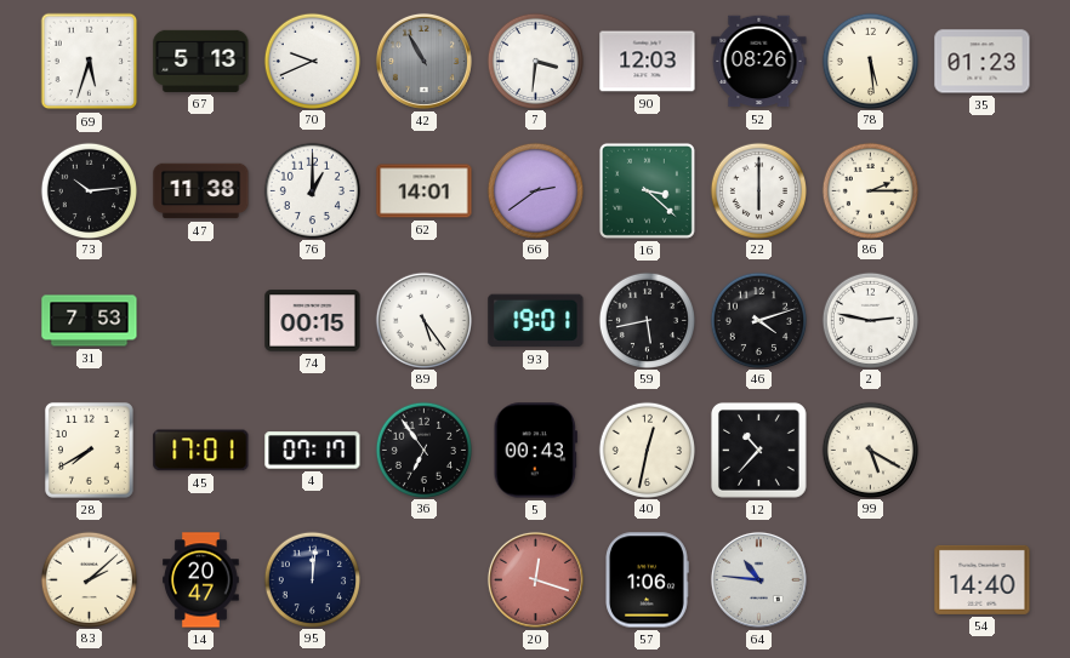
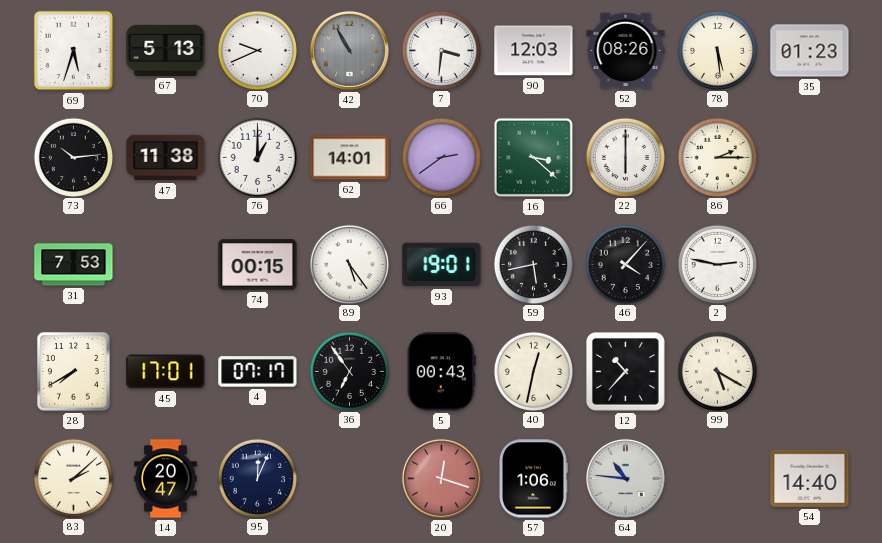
46: 4:12 -> 4:07 (625, 264)
95: 12:01 -> 12:04 (257, 478)
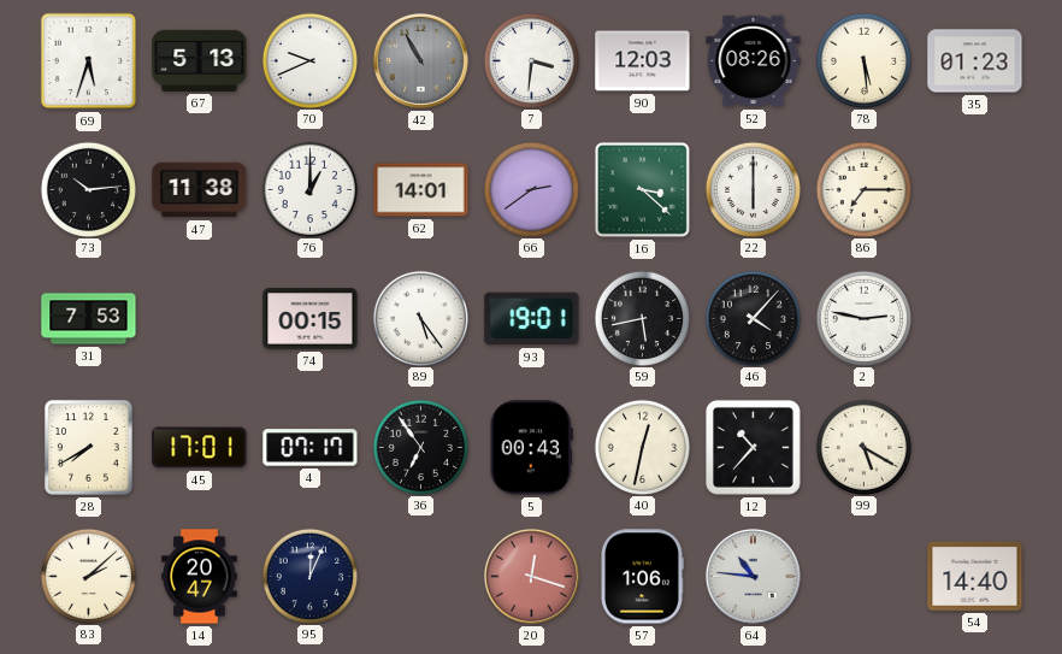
86: 2:15 -> 7:15 (863, 189)
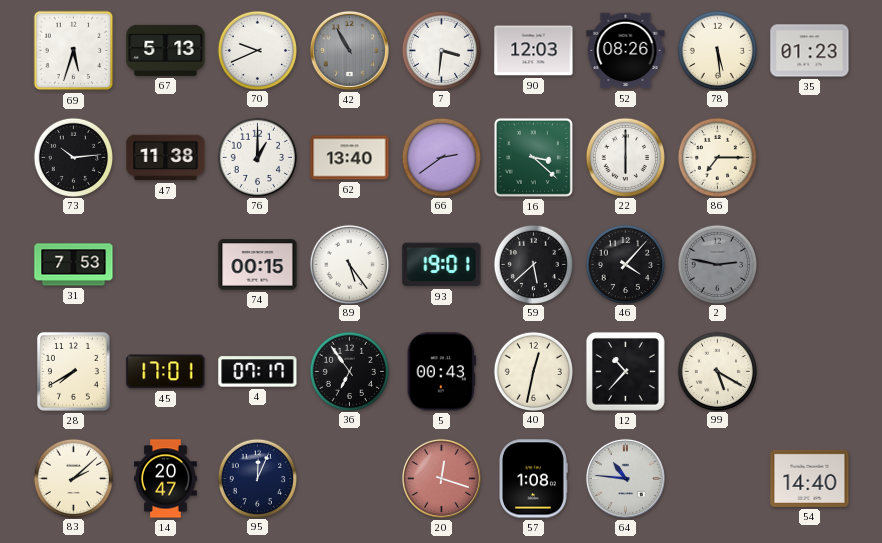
62: 14:01 -> 13:40 (350, 158)
59: 5:43 -> 5:38 (533, 264)
2 dial: white -> grey (717, 264)
57: 1:06 -> 1:08 (533, 479)
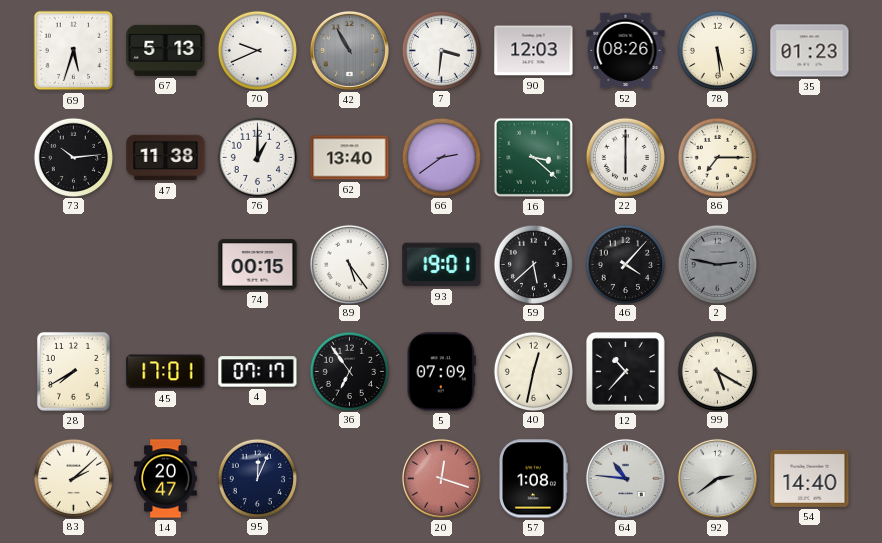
31: 7:53 -> none (74, 265)
5: 00:43 -> 07:09 (441, 372)
92: none -> 2:39 (717, 478)
